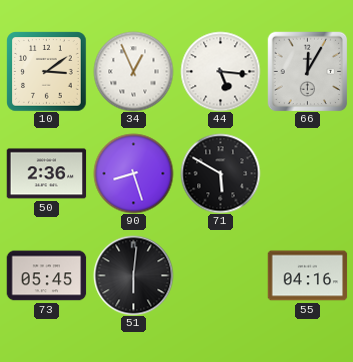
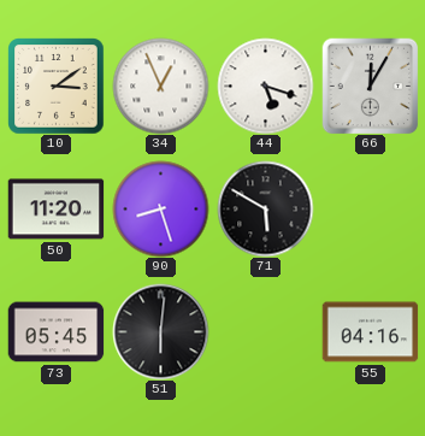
44: 5:16 -> 5:18 (265, 86)
50: 2:36 -> 11:20 (55, 210)
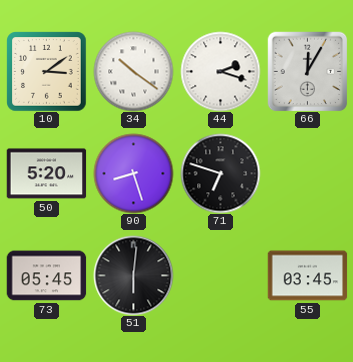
34: 12:56 -> 10:21 (133, 71)
44: 5:18 -> 2:18 (220, 71)
50: 11:20 -> 5:20 (46, 174)
71: 5:50 -> 6:48 (220, 173)
55: 04:16 -> 03:45 (307, 276)
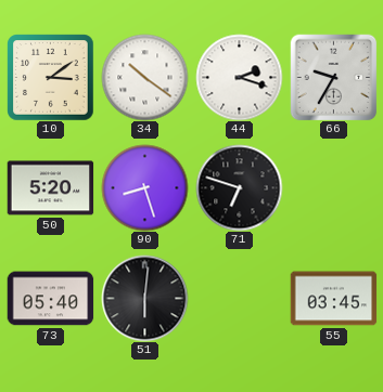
66: 12:05 -> 9:35 (333, 77)
73: 05:45 -> 05:40 (50, 299)
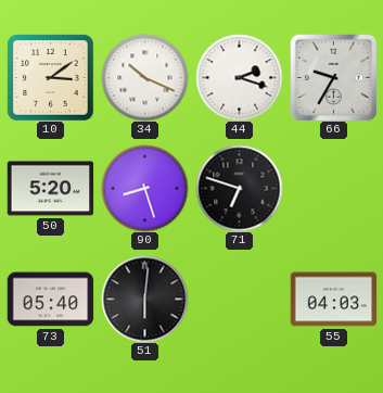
34: 10:21 -> 10:19 (144, 77)
55: 03:45 -> 04:03 (333, 300)
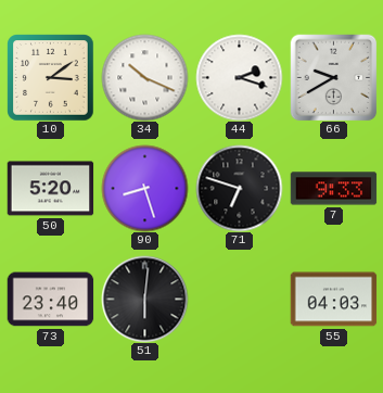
66: 9:35 -> 9:40 (333, 77)
7: none -> 9:33 (333, 189)
73: 05:40 -> 23:40 (50, 300)
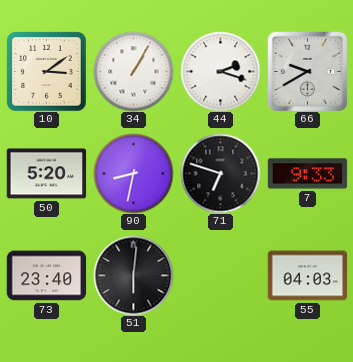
34: 10:19 -> 1:05 (133, 71)
90: 8:27 -> 8:32 (133, 173)
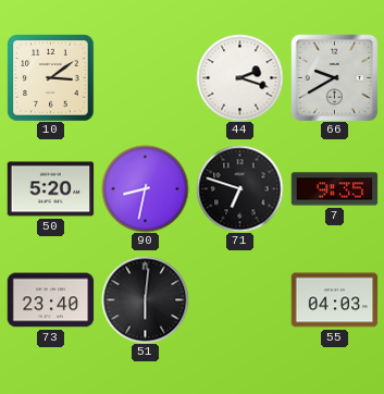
34: 1:05 -> none (133, 71)
7: 9:33 -> 9:35 (334, 189)
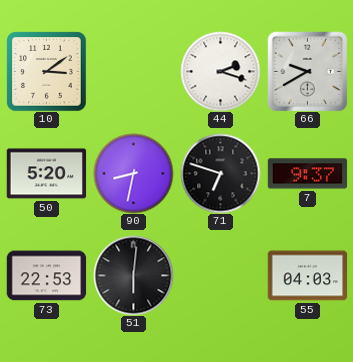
7: 9:35 -> 9:37 (307, 174)
73: 23:40 -> 22:53 (46, 276)
